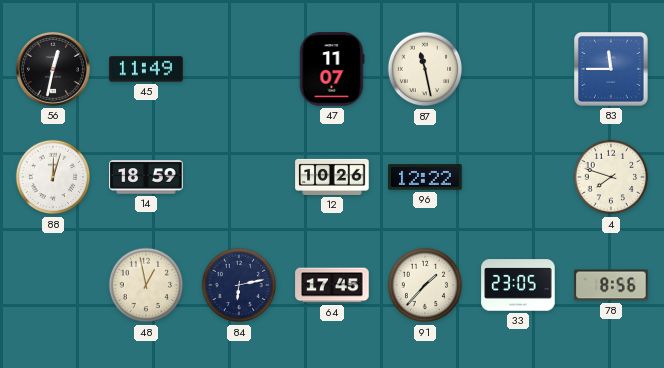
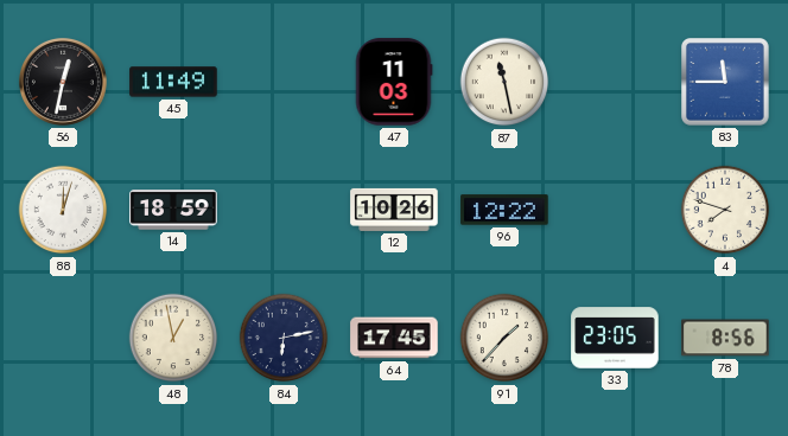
47: 11:07 -> 11:03 (394, 82)
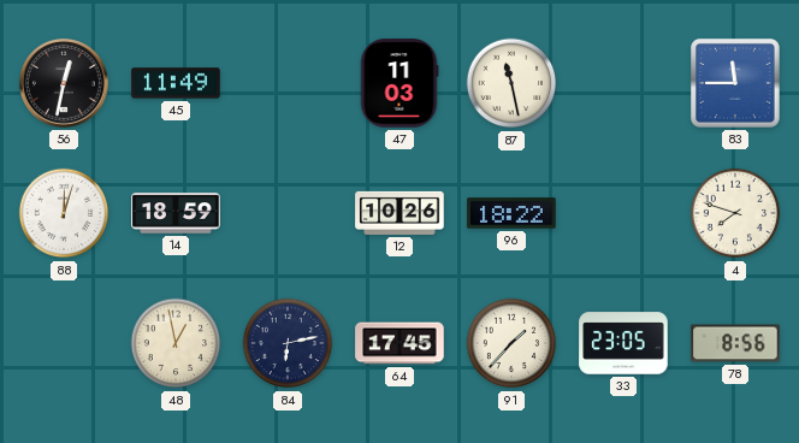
96: 12:22 -> 18:22 (511, 213)
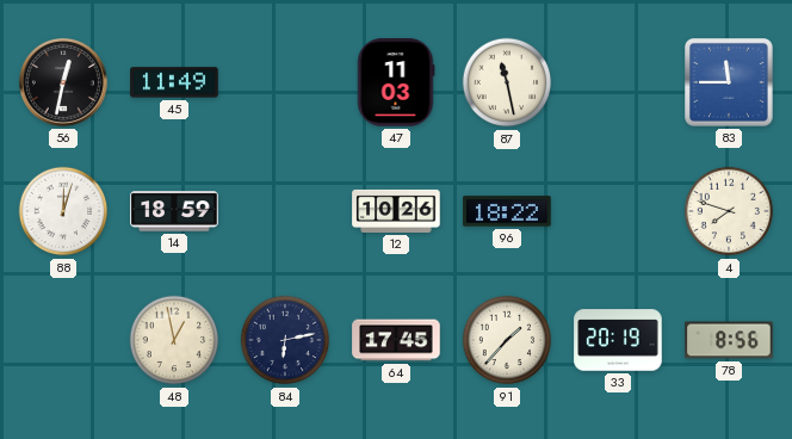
33: 23:05 -> 20:19 (618, 340)
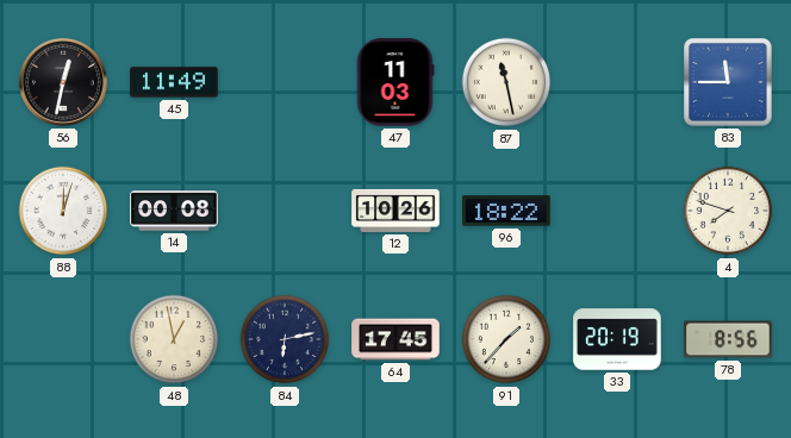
14: 18:59 -> 00:08 (174, 211)
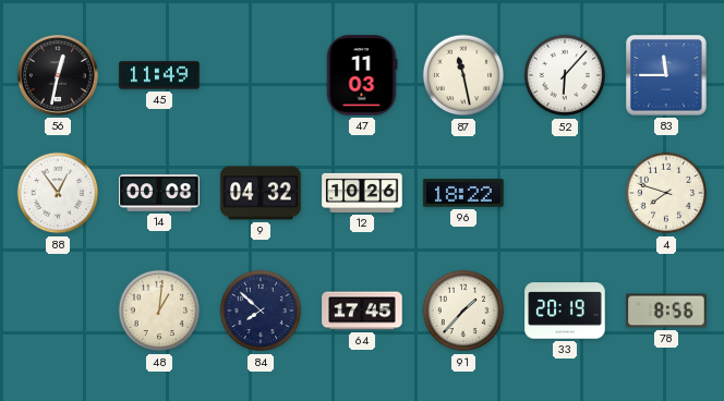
52: none -> 6:07 (565, 75)
88: 12:03 -> 12:54 (58, 193)
9: none -> 04:32 (261, 193)
48: 12:58 -> 1:01 (159, 311)
84: 6:13 -> 7:52 (261, 311)
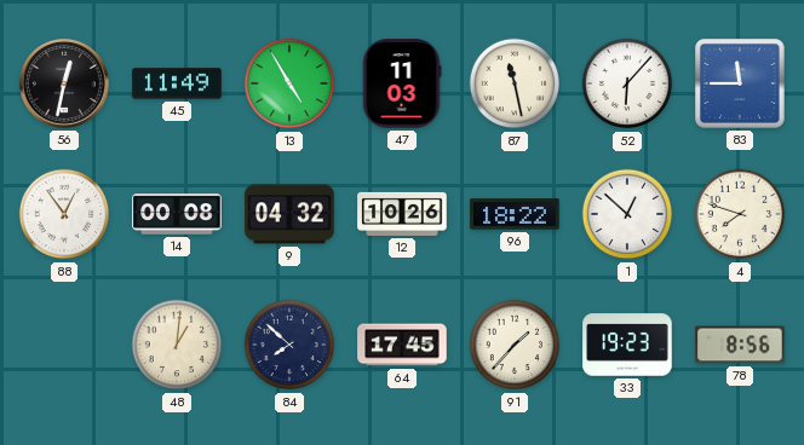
13: none -> 4:55 (289, 83)
1: none -> 12:52 (627, 214)
33: 20:19 -> 19:23 (627, 345)
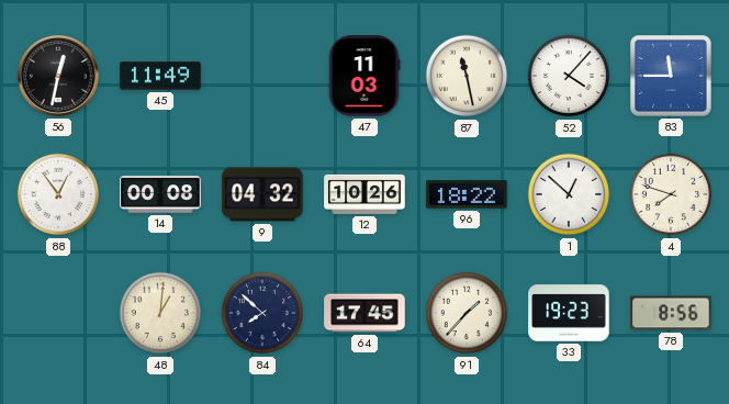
13: 4:55 -> none (289, 83)
52: 6:07 -> 4:07 (569, 76)
